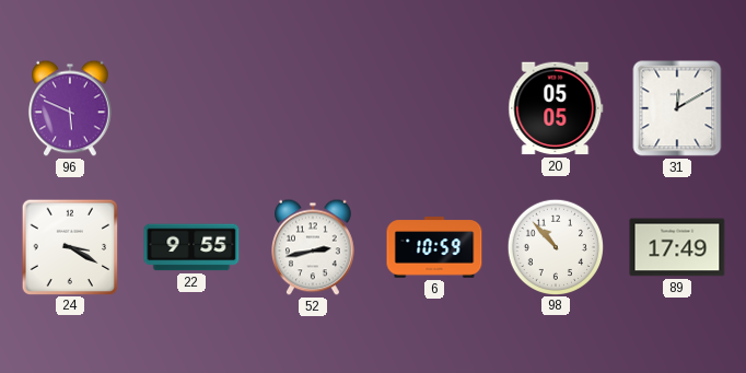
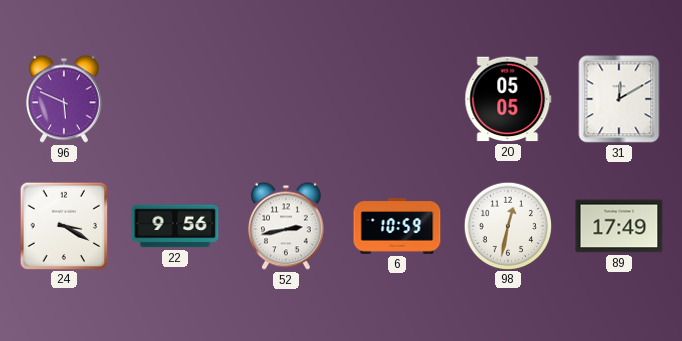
22: 9:55 -> 9:56 (175, 226)
98: 10:53 -> 12:32 (507, 225)
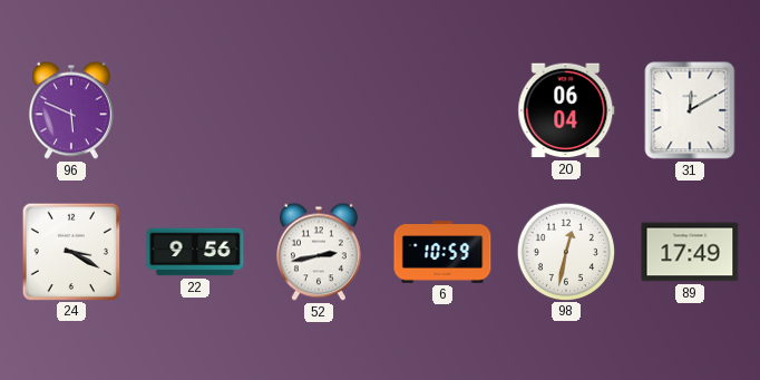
20: 05:05 -> 06:04 (566, 110)
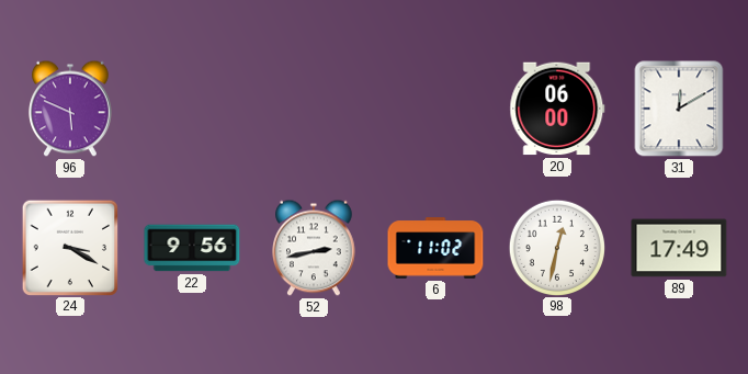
20: 06:04 -> 06:00 (557, 109)
6: 10:59 -> 11:02 (435, 248)
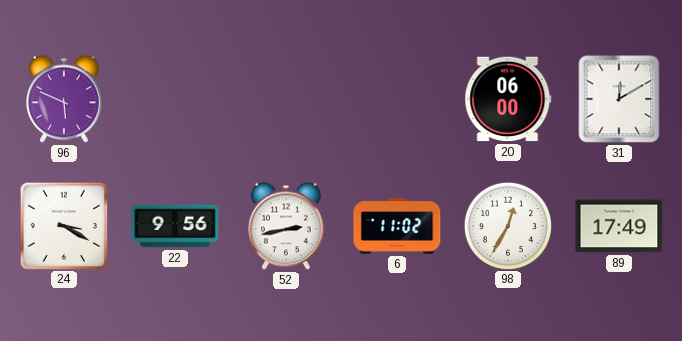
98: 12:32 -> 12:35 (507, 225)
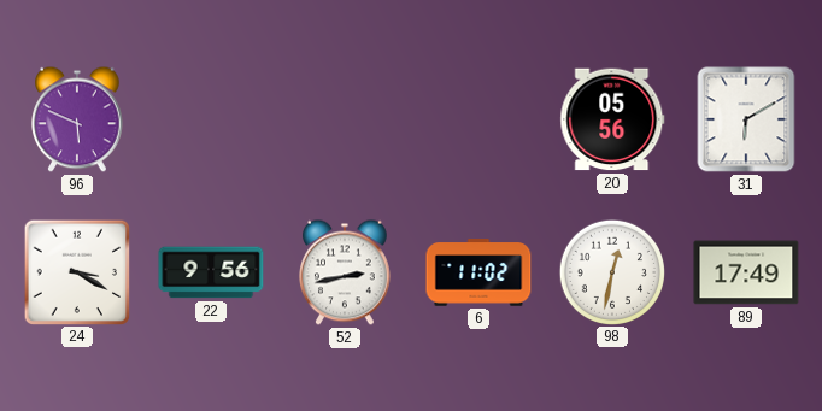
20: 06:00 -> 05:56 (612, 119)
31: 12:10 -> 6:10 (746, 119)
98: 12:35 -> 12:32 (611, 271)
